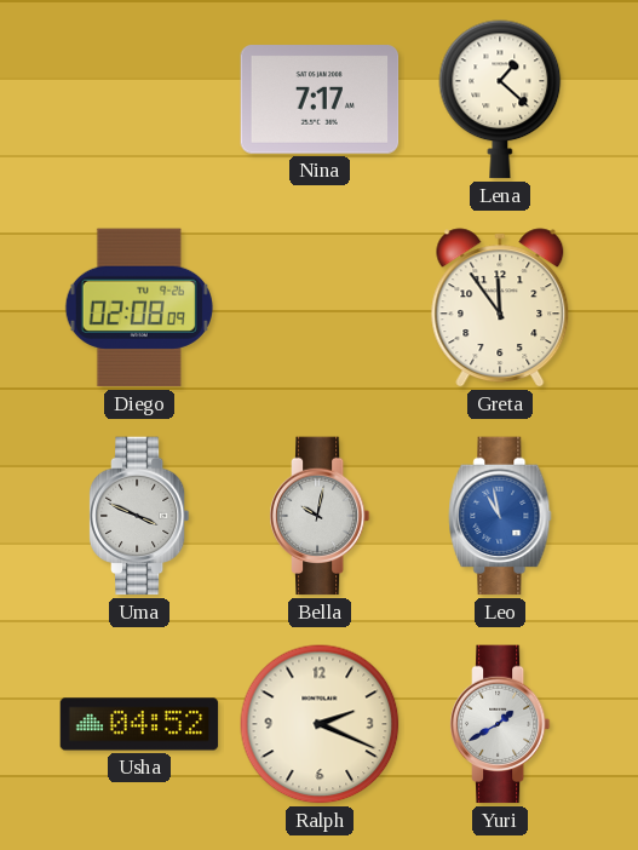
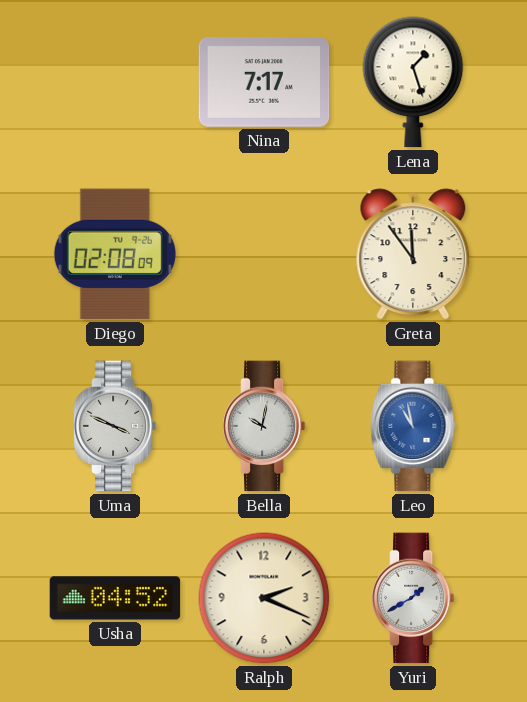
Lena: 1:22 -> 1:27 (413, 82)
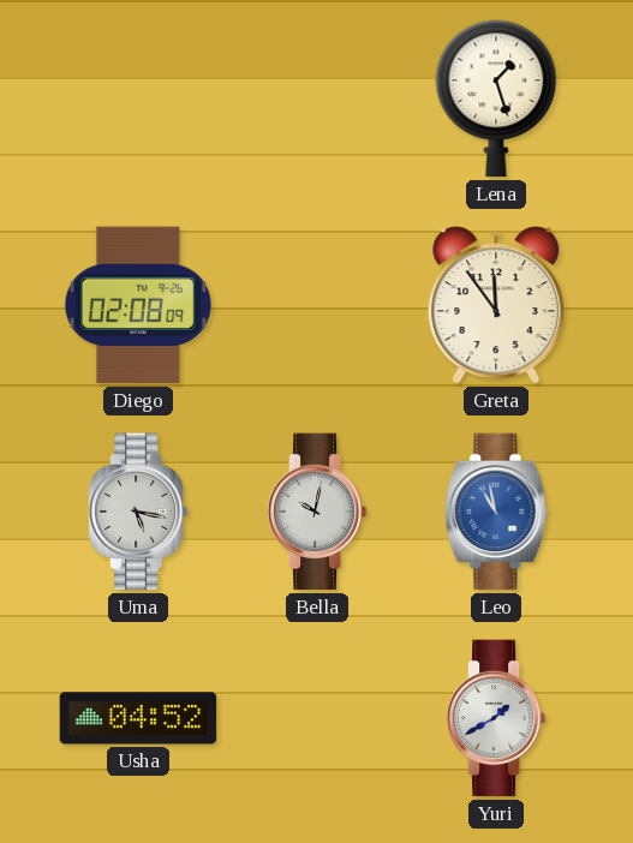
Nina: 7:17 -> none (264, 82)
Uma: 3:49 -> 5:17 (138, 512)
Ralph: 2:19 -> none (264, 598)
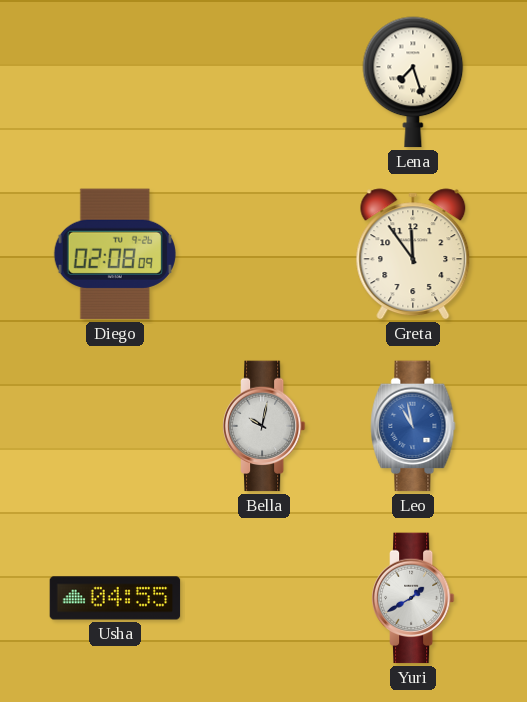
Lena: 1:27 -> 7:27 (413, 82)
Uma: 5:17 -> none (138, 512)
Usha: 04:52 -> 04:55 (115, 598)
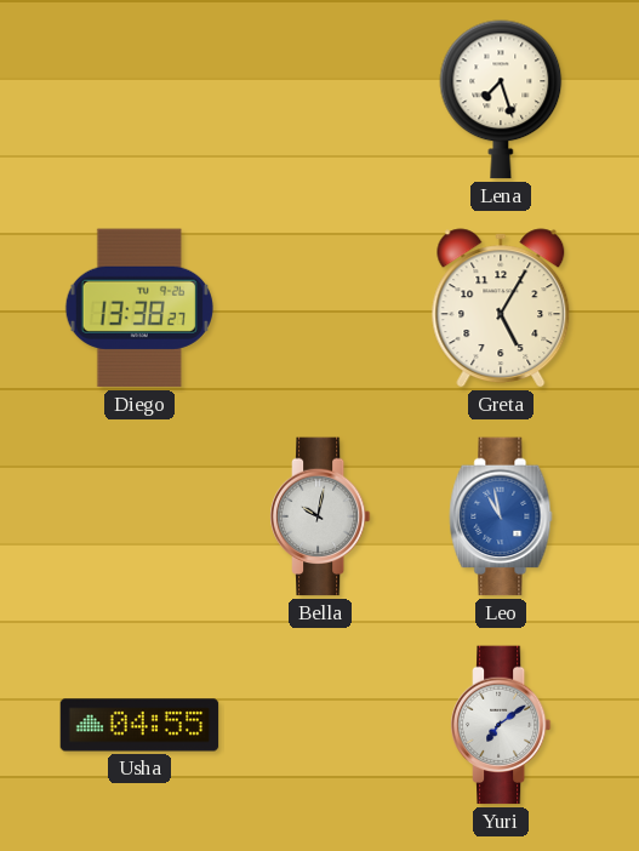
Diego: 02:08 -> 13:38 (139, 308)
Greta: 11:54 -> 5:05 (501, 308)
Yuri: 1:40 -> 7:09 (501, 725)
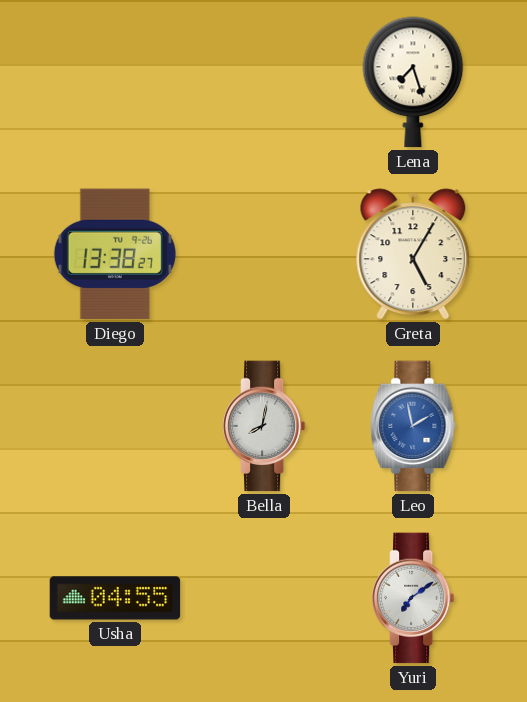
Bella: 10:02 -> 8:02 (264, 426)
Leo: 10:58 -> 1:58 (413, 426)
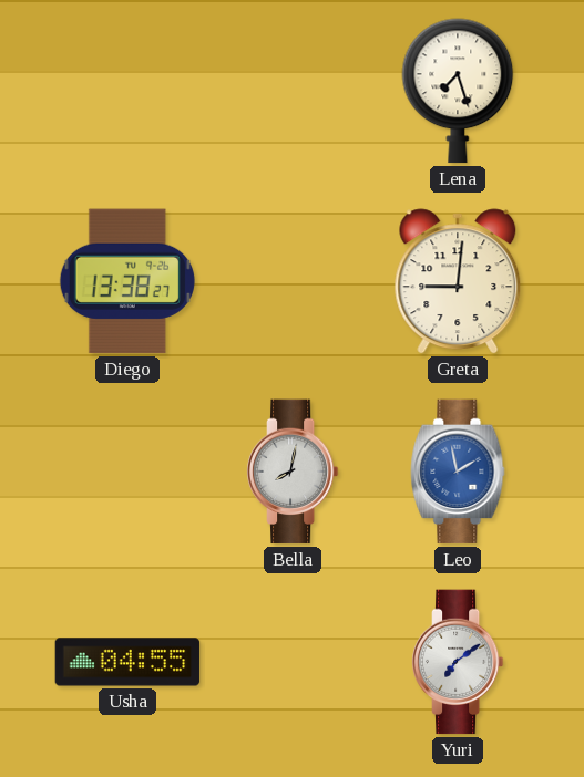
Greta: 5:05 -> 9:01 (458, 281)
